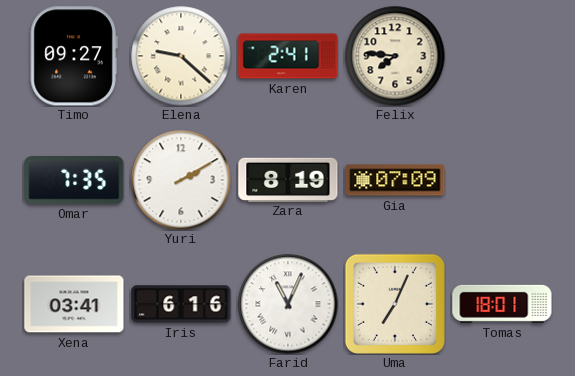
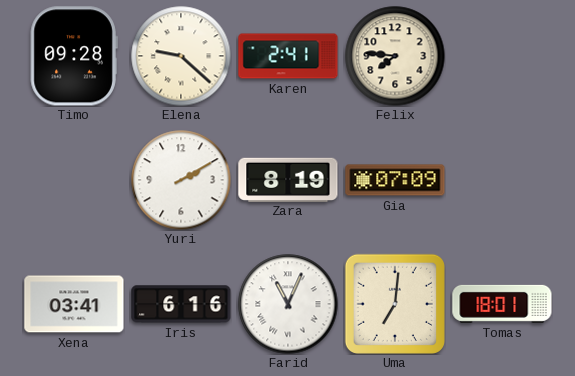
Timo: 09:27 -> 09:28 (74, 56)
Omar: 7:35 -> none (74, 180)
Uma: 7:04 -> 7:01 (395, 304)
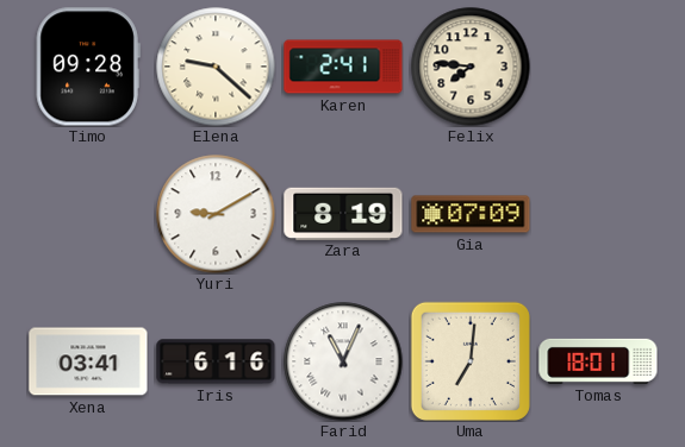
Yuri: 2:10 -> 9:10 (216, 214)
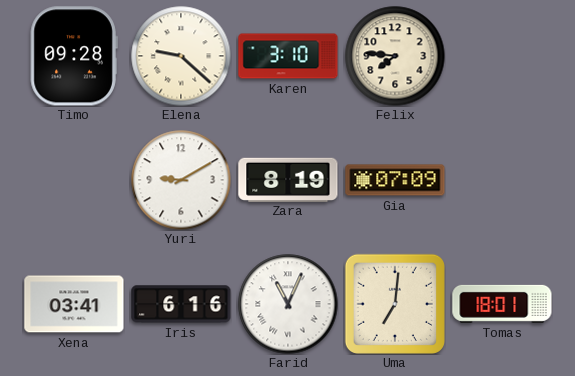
Karen: 2:41 -> 3:10 (288, 56)
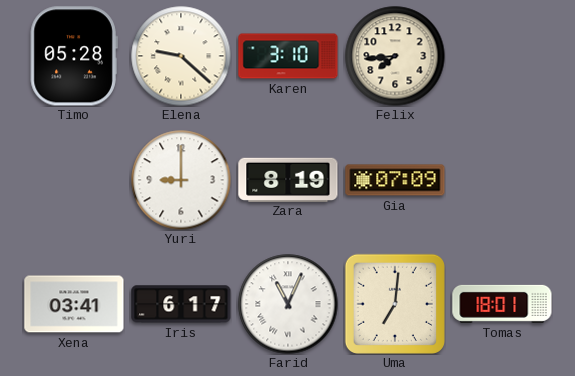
Timo: 09:28 -> 05:28 (74, 56)
Felix: 7:46 -> 7:44 (395, 56)
Yuri: 9:10 -> 9:00 (181, 180)
Iris: 6:16 -> 6:17 (181, 304)
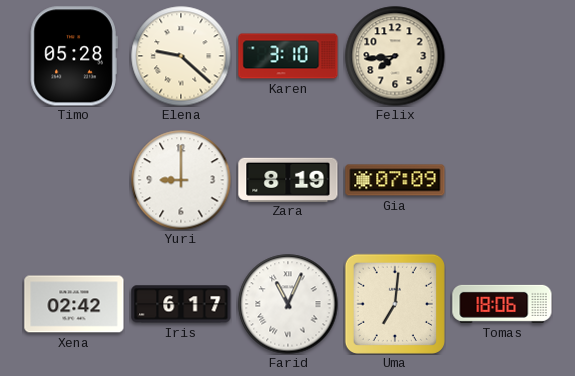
Xena: 03:41 -> 02:42 (74, 304)
Tomas: 18:01 -> 18:06 (502, 304)
